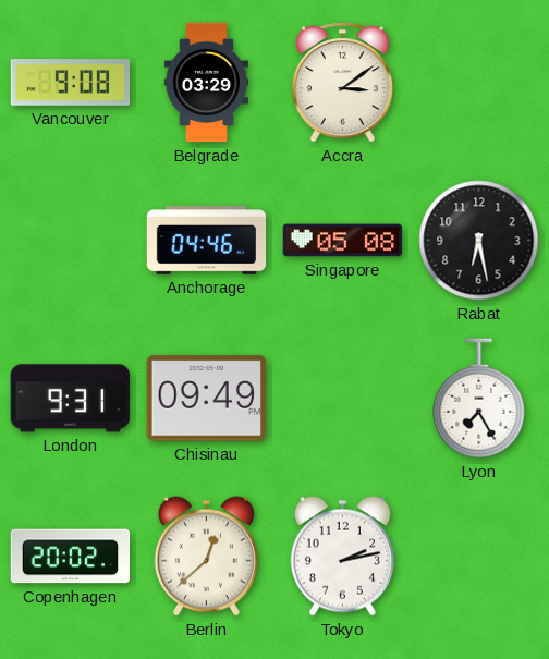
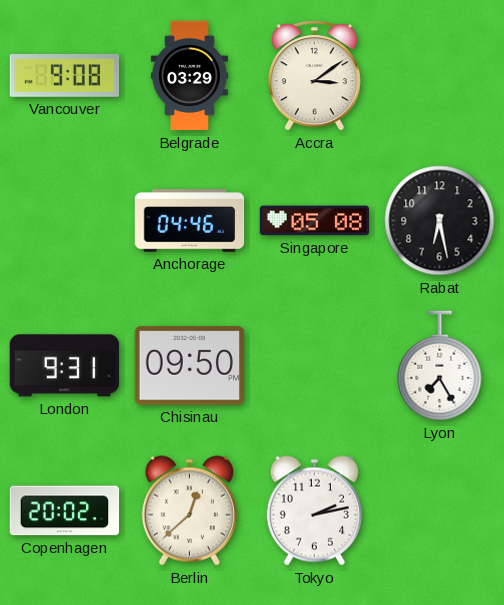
Chisinau: 09:49 -> 09:50 (189, 366)
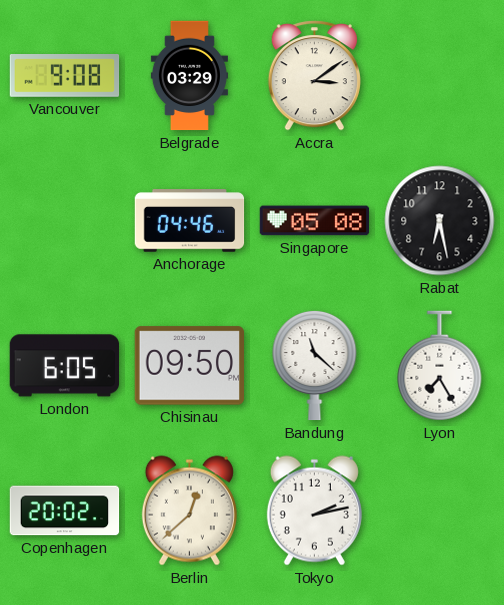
London: 9:31 -> 6:05 (65, 366)
Bandung: none -> 11:22 (315, 365)
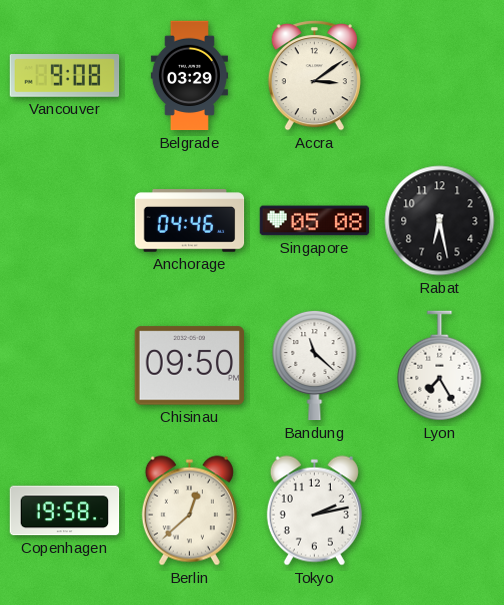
London: 6:05 -> none (65, 366)
Copenhagen: 20:02 -> 19:58 (65, 511)
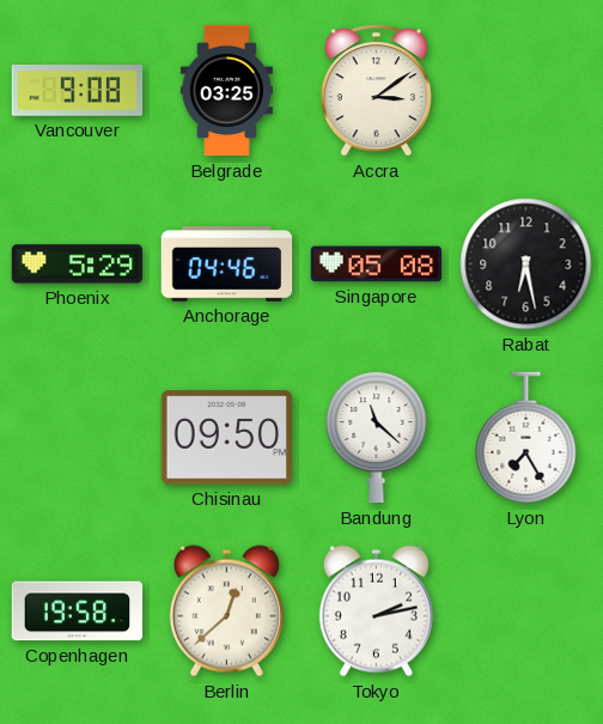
Belgrade: 03:29 -> 03:25 (226, 91)
Phoenix: none -> 5:29 (78, 264)
